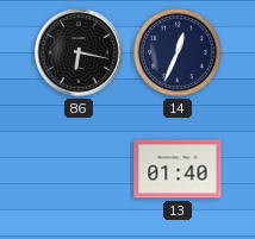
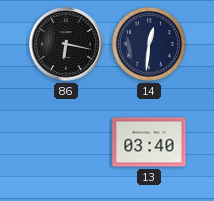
14: 12:34 -> 12:31 (149, 44)
13: 01:40 -> 03:40 (149, 142)
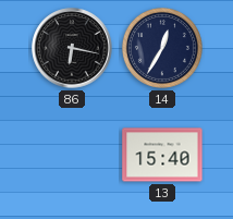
14: 12:31 -> 12:35 (162, 48)
13: 03:40 -> 15:40 (162, 155)
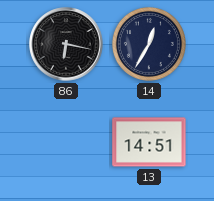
13: 15:40 -> 14:51 (149, 142)
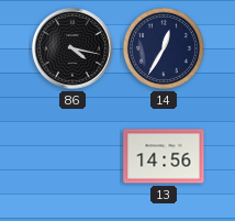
86: 6:17 -> 4:17 (72, 48)
13: 14:51 -> 14:56 (164, 156)
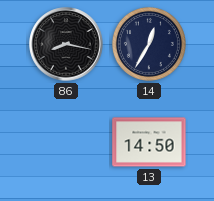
86: 4:17 -> 8:17 (66, 44)
13: 14:56 -> 14:50 (149, 142)
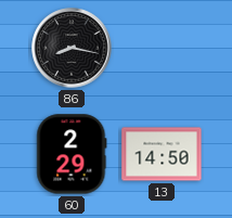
14: 12:35 -> none (149, 44)
60: none -> 2:29 (72, 154)
